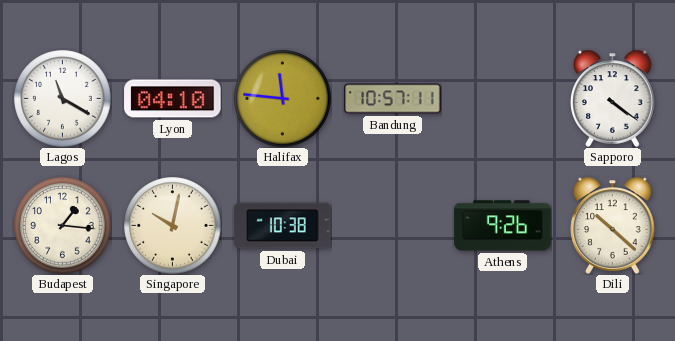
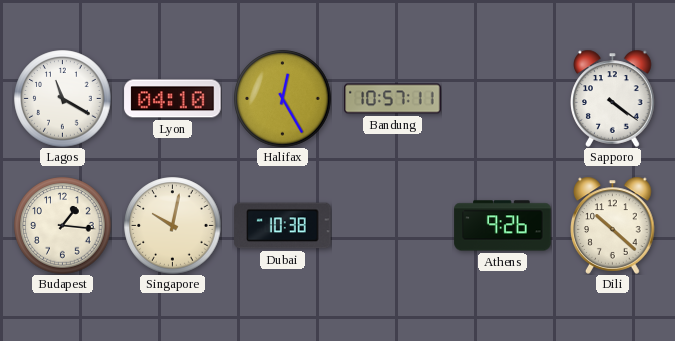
Halifax: 11:46 -> 12:25 (283, 99)
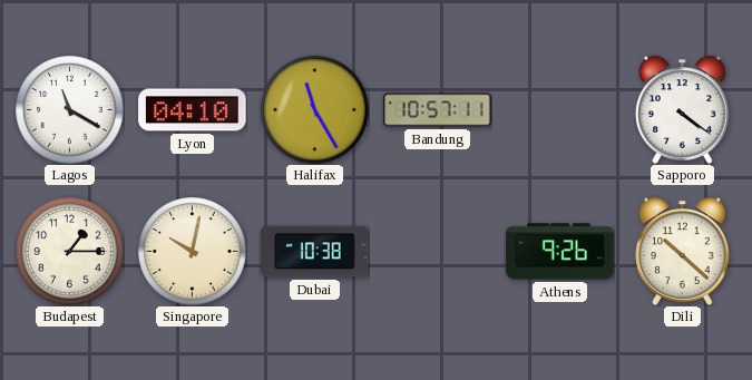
Halifax: 12:25 -> 11:25 (315, 110)
Budapest: 1:16 -> 1:15 (70, 252)
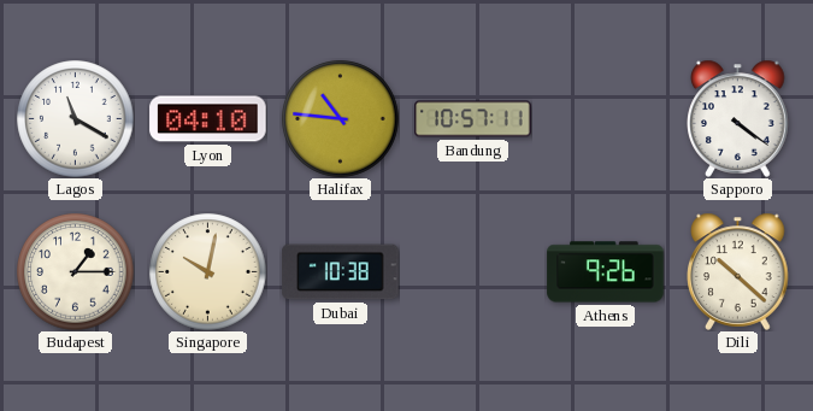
Halifax: 11:25 -> 10:46 (341, 119)
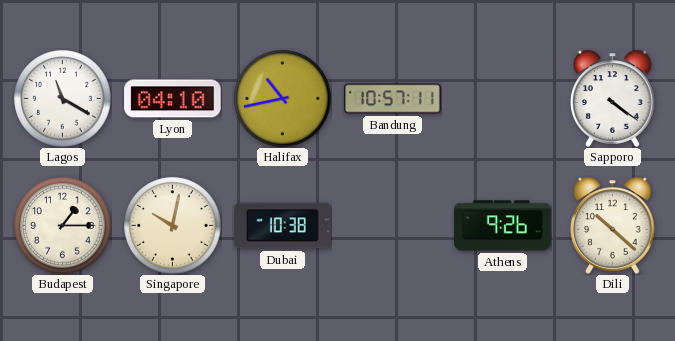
Halifax: 10:46 -> 10:43 (283, 99)
